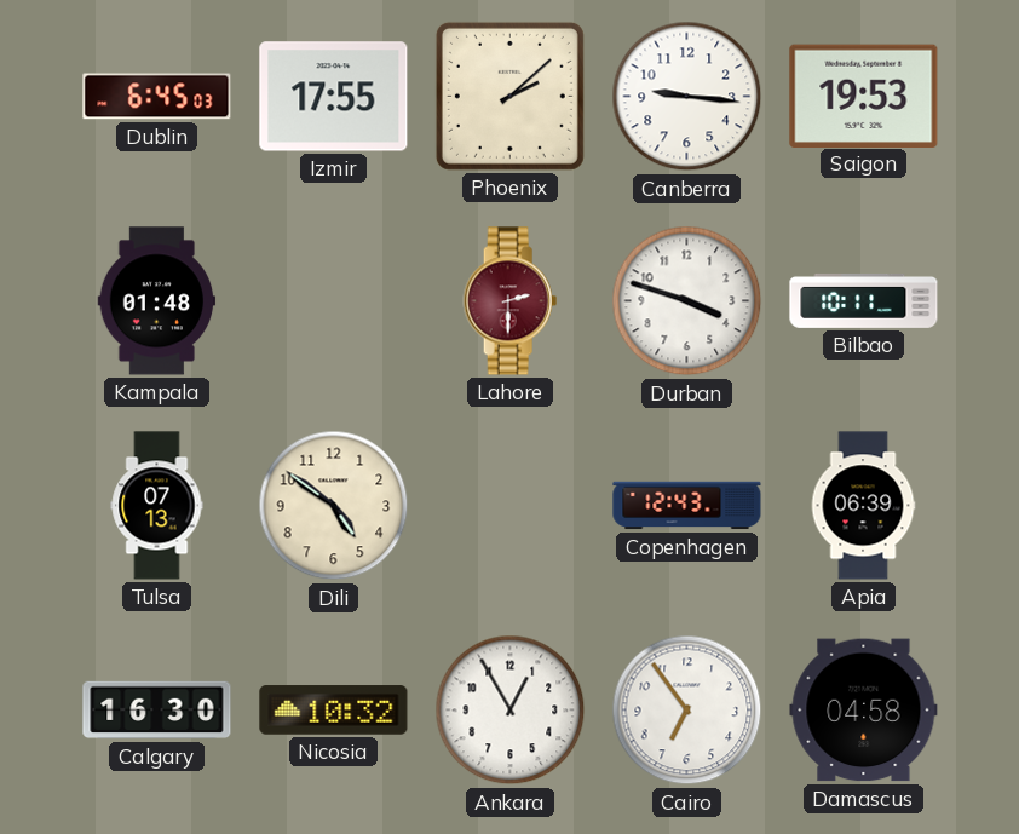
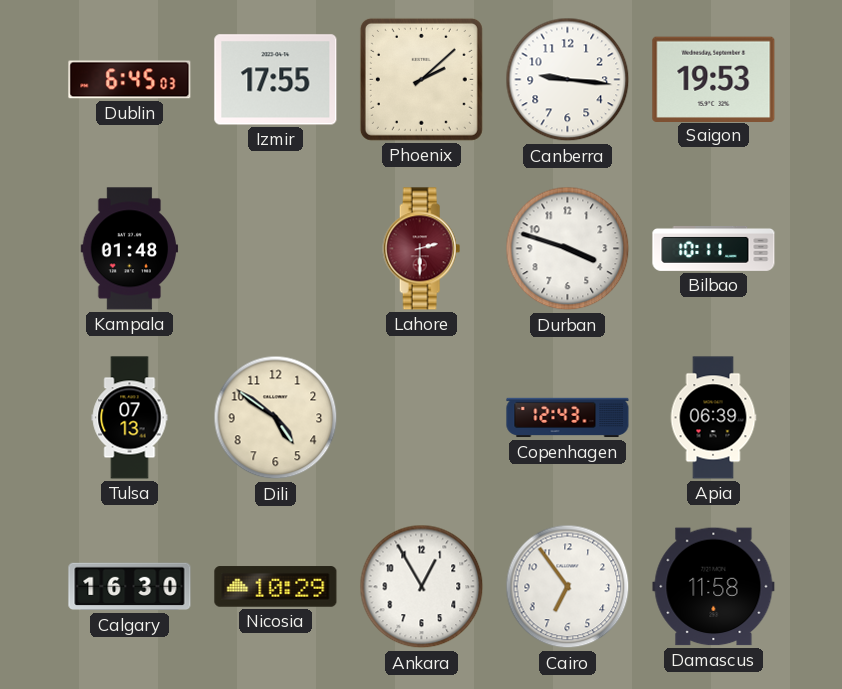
Nicosia: 10:32 -> 10:29 (276, 587)
Damascus: 04:58 -> 11:58 (714, 587)
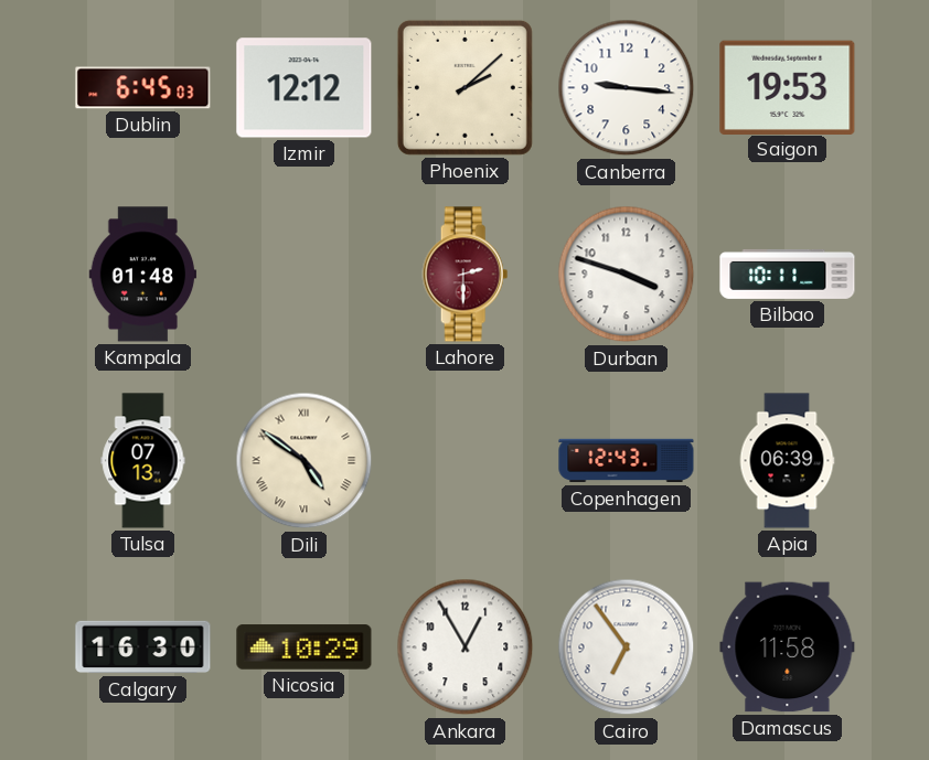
Izmir: 17:55 -> 12:12 (305, 88)
Dili numerals: Arabic -> Roman (305, 461)
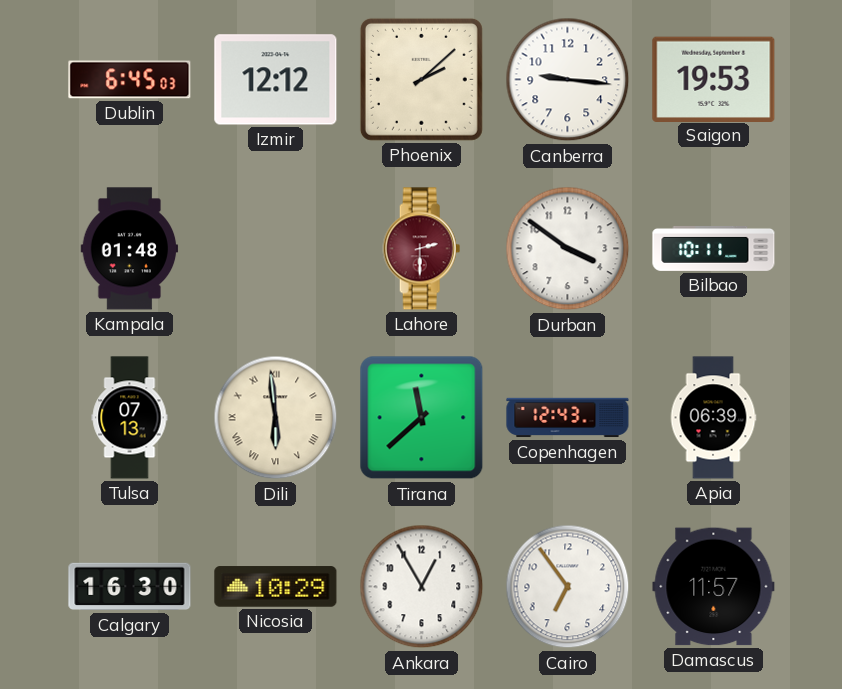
Durban: 3:48 -> 3:51 (568, 249)
Dili: 4:51 -> 5:59 (276, 418)
Tirana: none -> 11:38 (422, 418)
Damascus: 11:58 -> 11:57 (714, 587)
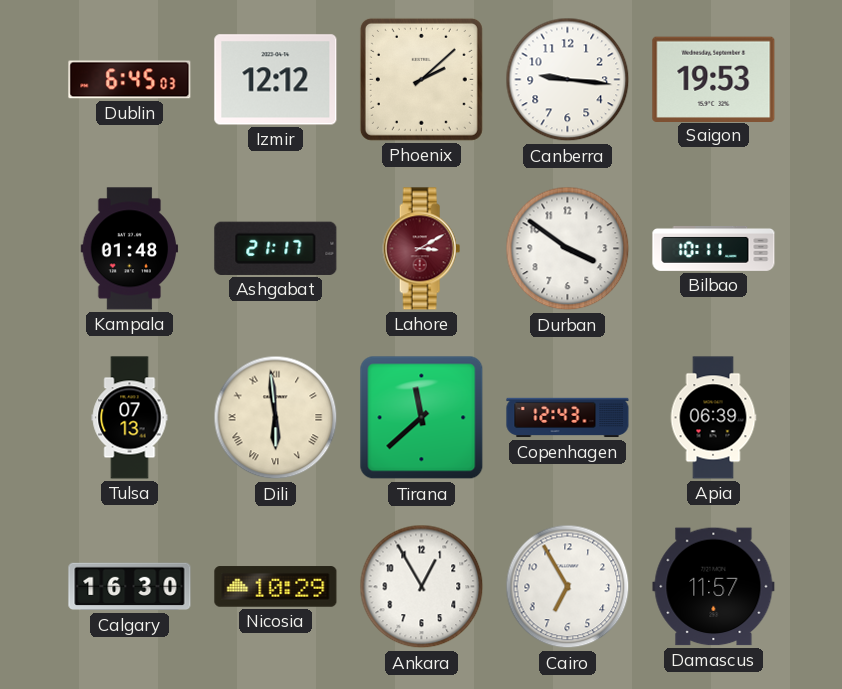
Ashgabat: none -> 21:17 (276, 248)
Lahore: 2:30 -> 3:10 (422, 249)
Cairo: 6:54 -> 6:55 (568, 587)
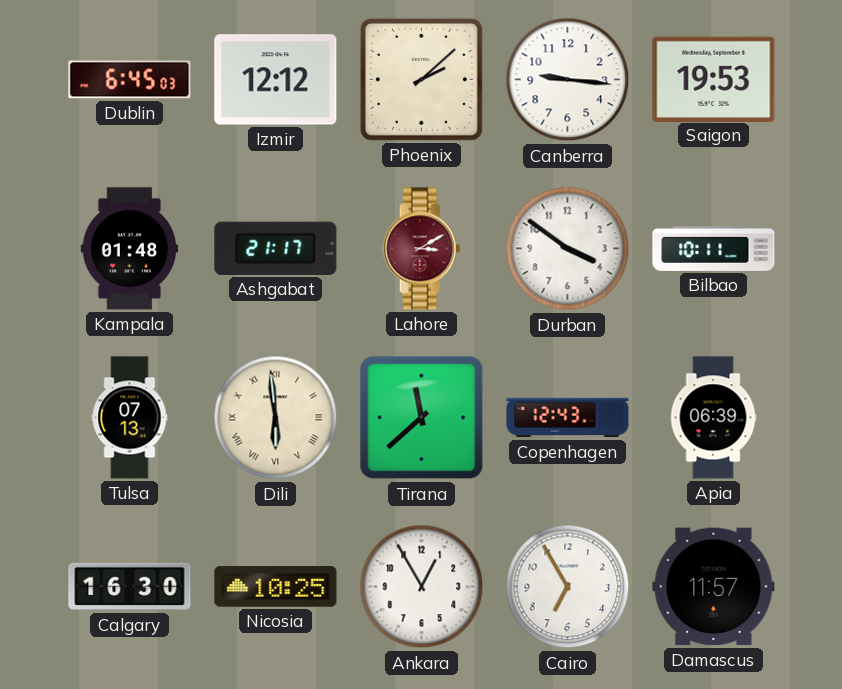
Nicosia: 10:29 -> 10:25 (276, 587)
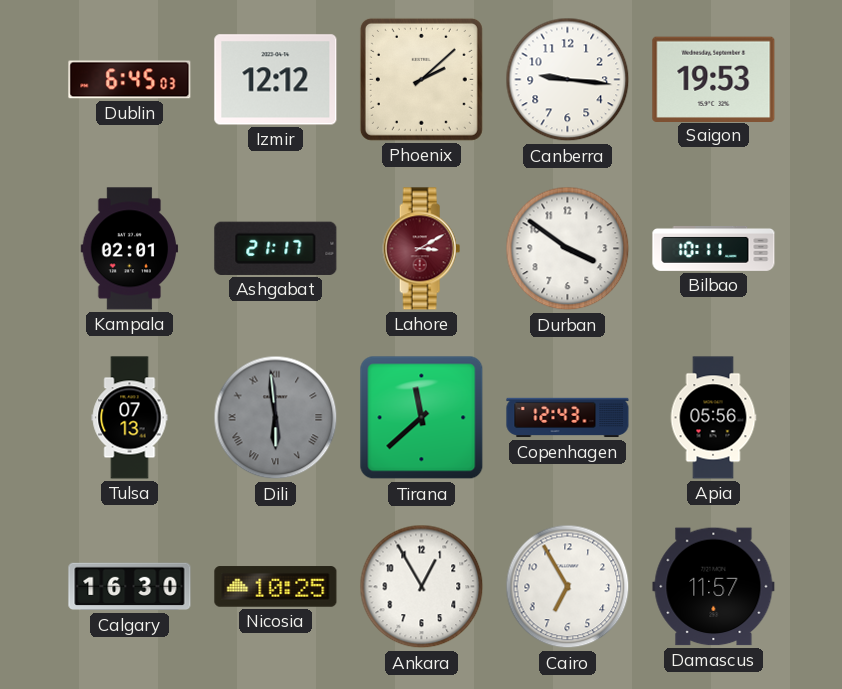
Kampala: 01:48 -> 02:01 (130, 249)
Dili dial: cream -> grey (276, 418)
Apia: 06:39 -> 05:56 (713, 418)
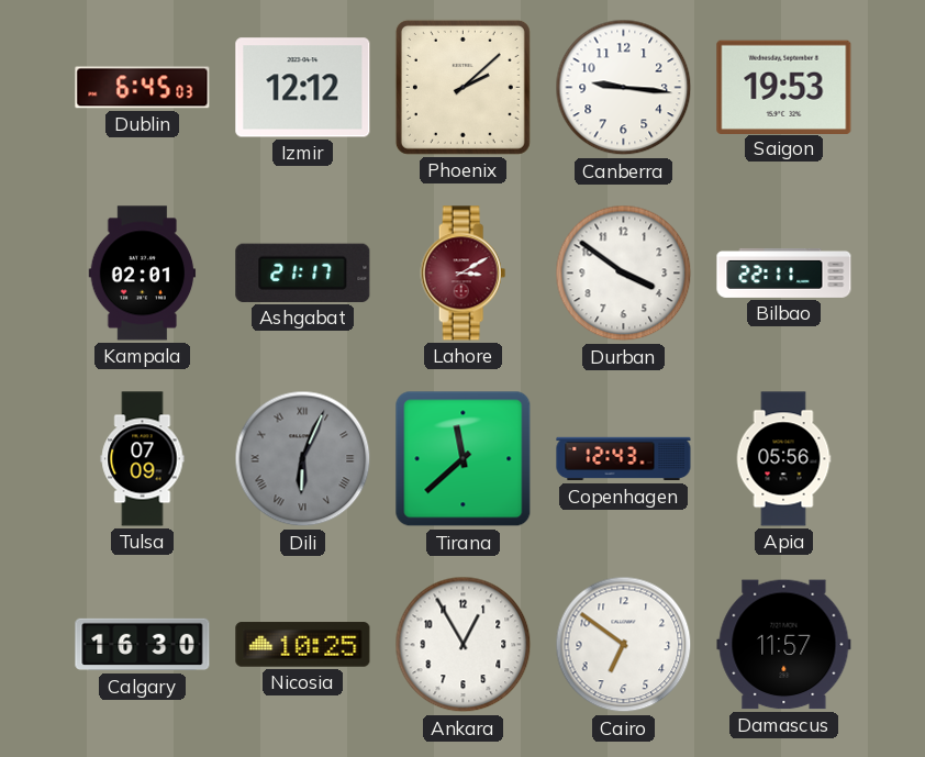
Bilbao: 10:11 -> 22:11 (784, 272)
Tulsa: 07:13 -> 07:09 (143, 459)
Dili: 5:59 -> 6:04 (303, 459)
Cairo: 6:55 -> 6:51 (624, 645)
